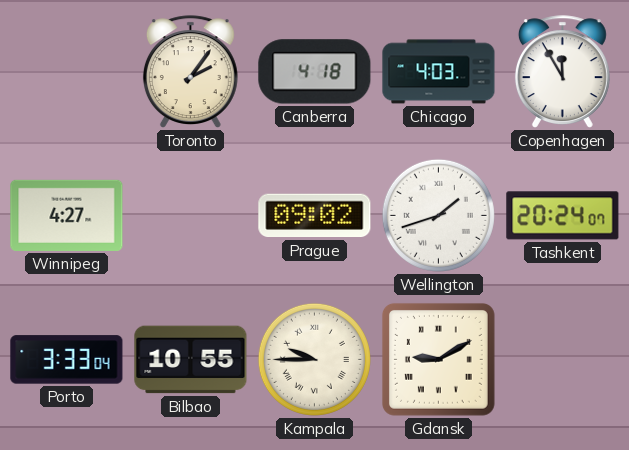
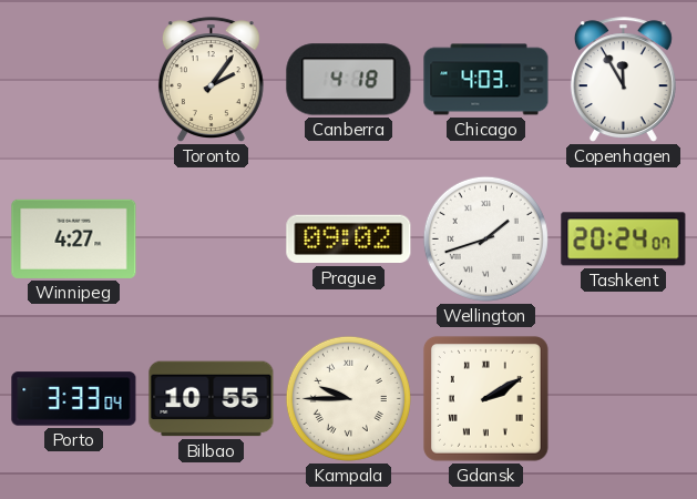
Gdansk: 9:10 -> 2:10 (485, 398)
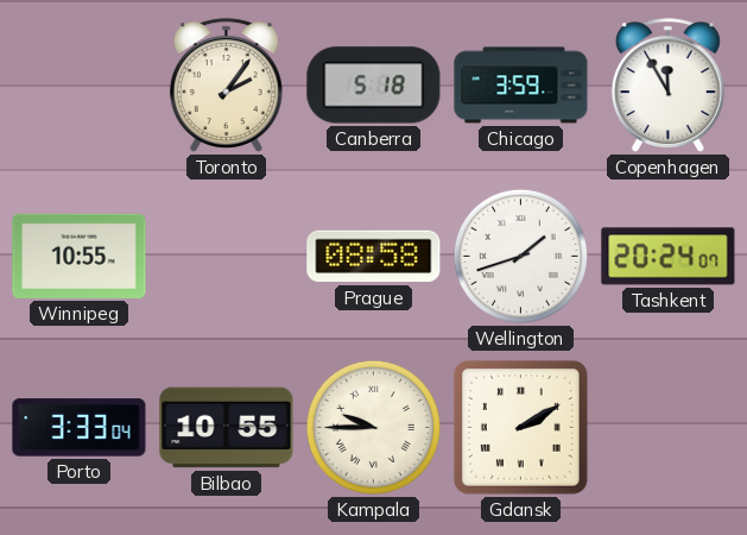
Canberra: 4:18 -> 5:18 (374, 86)
Chicago: 4:03 -> 3:59 (521, 86)
Winnipeg: 4:27 -> 10:55 (80, 256)
Prague: 09:02 -> 08:58 (374, 257)
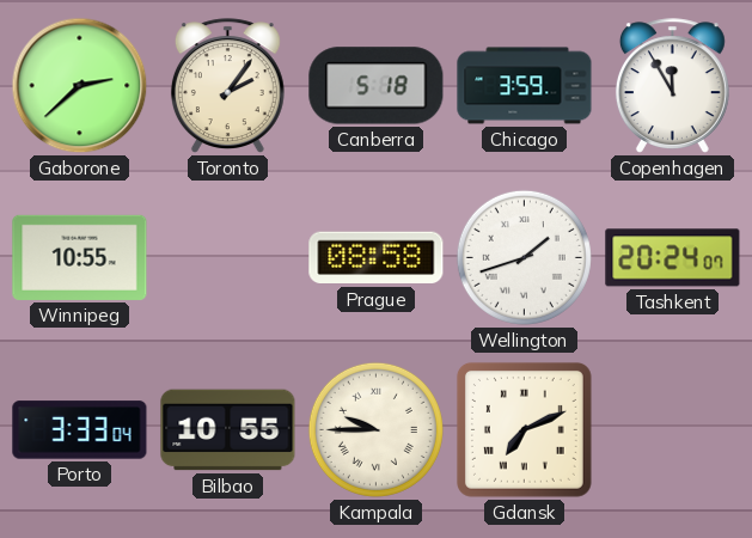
Gaborone: none -> 2:38 (80, 86)
Gdansk: 2:10 -> 7:11 (524, 429)
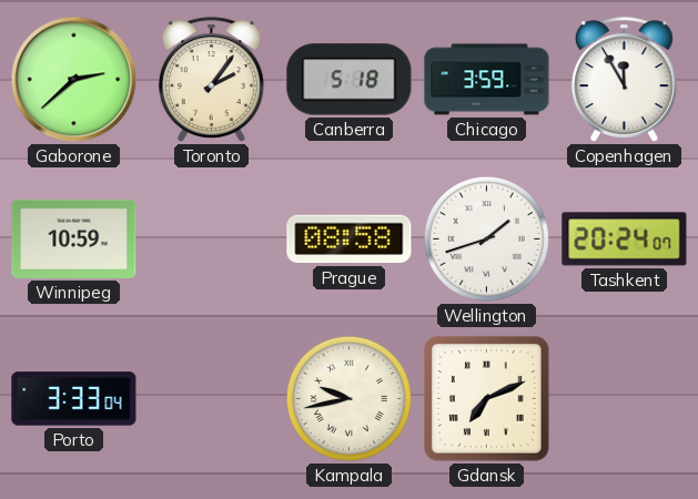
Winnipeg: 10:55 -> 10:59 (74, 238)
Bilbao: 10:55 -> none (228, 430)
Kampala: 9:45 -> 9:43 (348, 398)
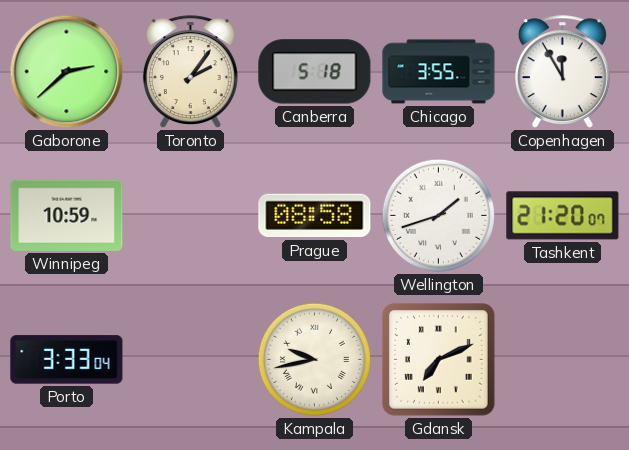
Chicago: 3:59 -> 3:55 (439, 72)
Tashkent: 20:24 -> 21:20 (563, 216)
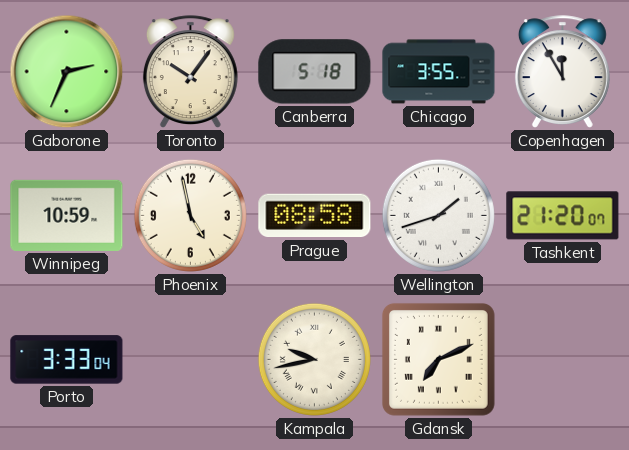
Gaborone: 2:38 -> 2:34 (67, 72)
Toronto: 2:06 -> 10:06 (190, 72)
Phoenix: none -> 4:58 (190, 215)
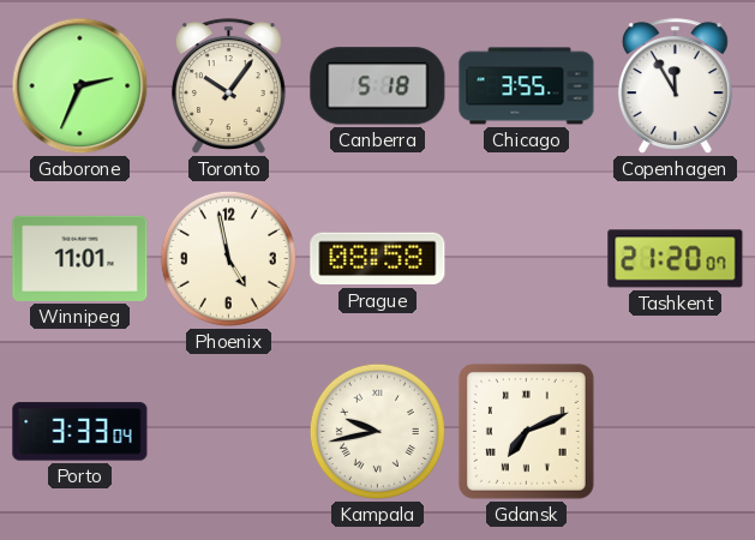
Winnipeg: 10:59 -> 11:01 (80, 258)
Wellington: 1:42 -> none (438, 215)
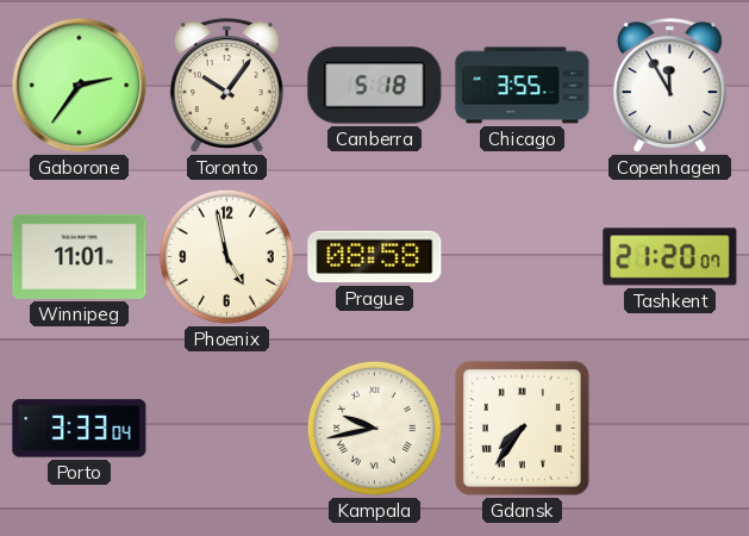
Gaborone: 2:34 -> 2:36 (80, 86)
Gdansk: 7:11 -> 7:36 (522, 428)
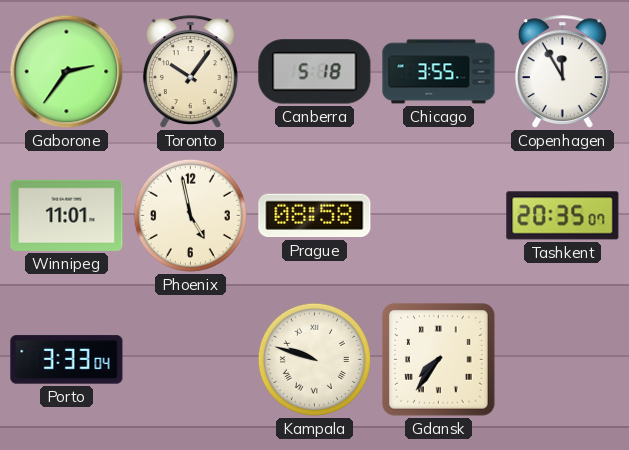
Tashkent: 21:20 -> 20:35 (563, 216)
Kampala: 9:43 -> 9:48 (314, 359)
